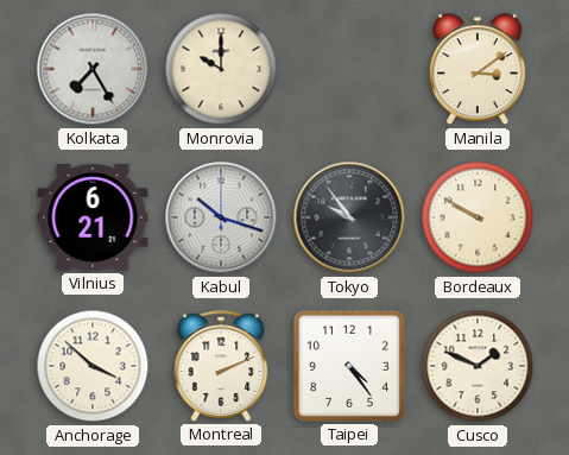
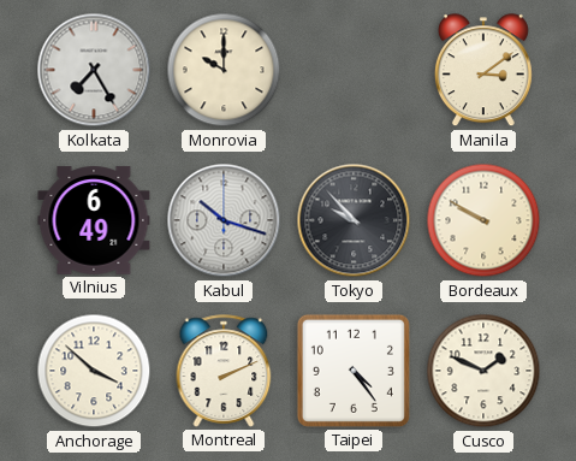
Vilnius: 6:21 -> 6:49 (94, 220)
Tokyo: 9:54 -> 9:53 (354, 220)
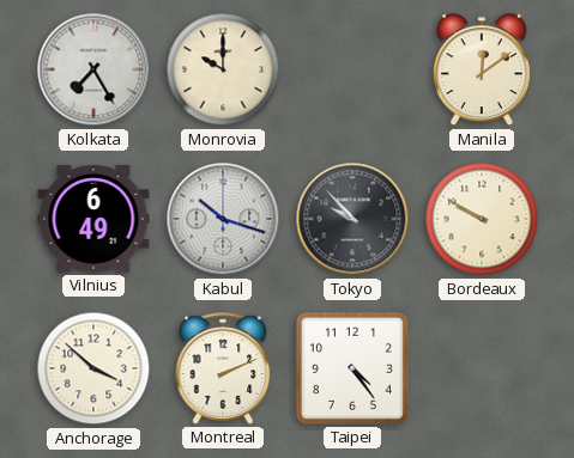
Manila: 3:09 -> 12:09 (482, 71)
Cusco: 1:49 -> none (483, 371)
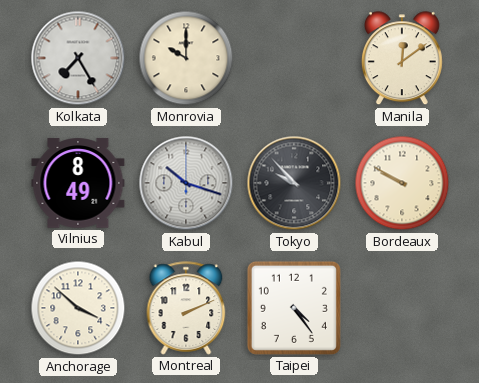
Vilnius: 6:49 -> 8:49 (78, 183)
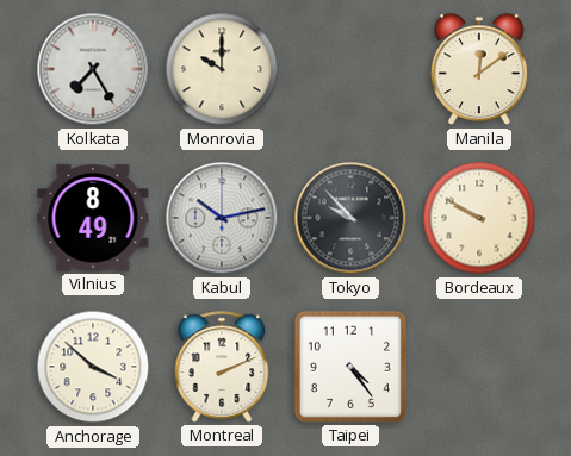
Kabul: 10:18 -> 10:13 (222, 218)
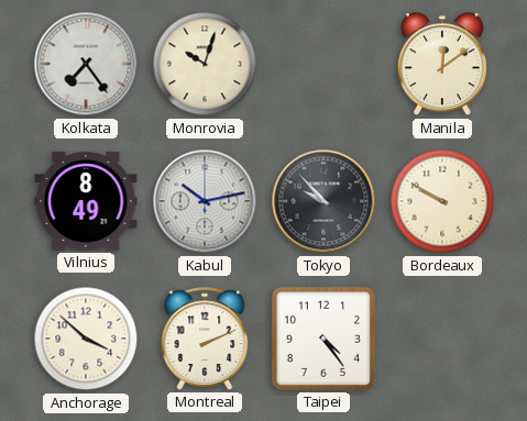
Kolkata: 7:25 -> 7:24 (86, 64)
Monrovia: 10:00 -> 10:03 (205, 64)
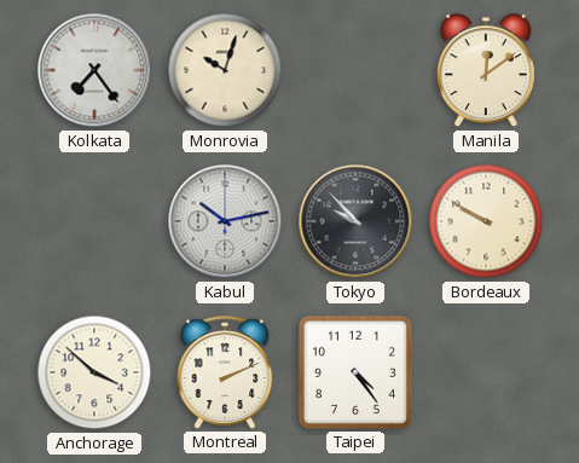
Vilnius: 8:49 -> none (86, 201)
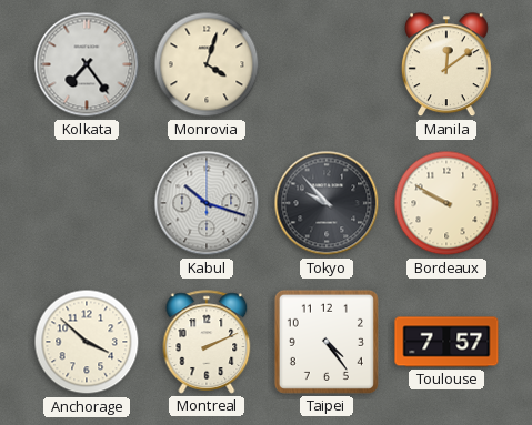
Monrovia: 10:03 -> 4:03 (207, 64)
Kabul: 10:13 -> 10:18 (207, 203)
Toulouse: none -> 7:57 (446, 342)
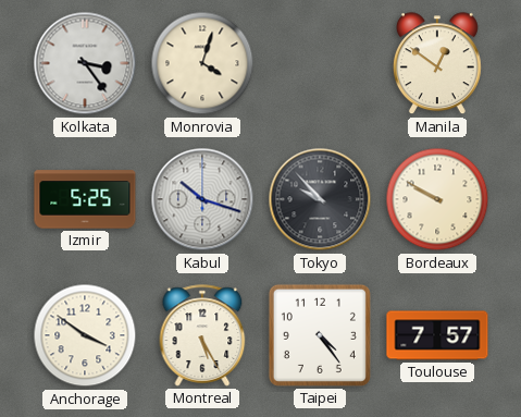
Kolkata: 7:24 -> 3:24 (85, 63)
Manila: 12:09 -> 12:51 (437, 64)
Izmir: none -> 5:25 (85, 199)
Anchorage: 3:52 -> 3:51 (85, 335)
Montreal: 2:11 -> 5:25 (202, 335)
